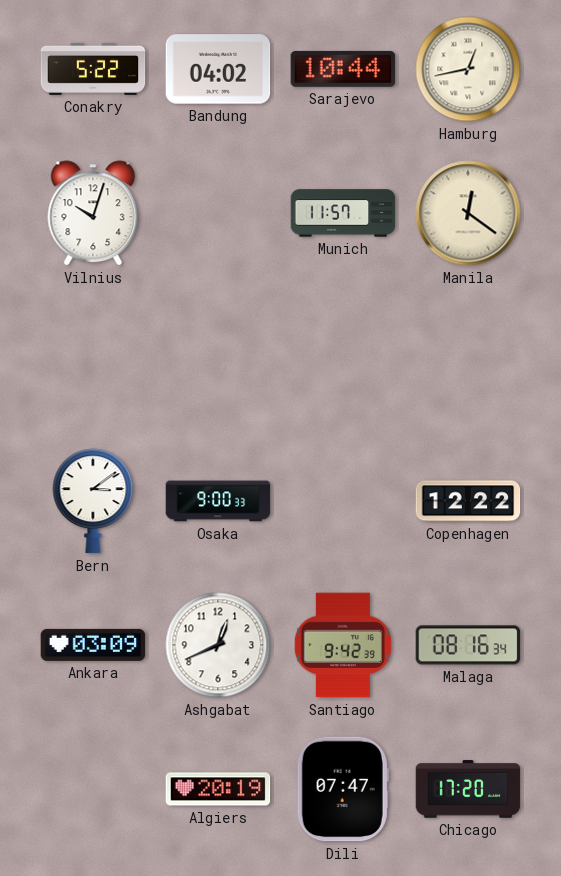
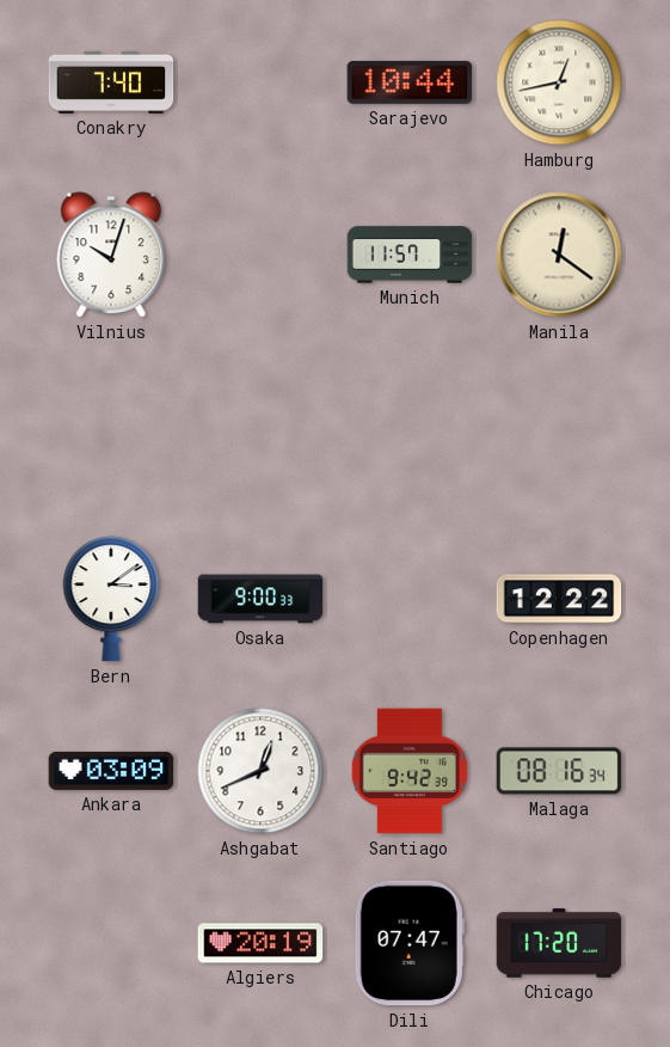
Conakry: 5:22 -> 7:40 (111, 82)
Bandung: 04:02 -> none (218, 69)
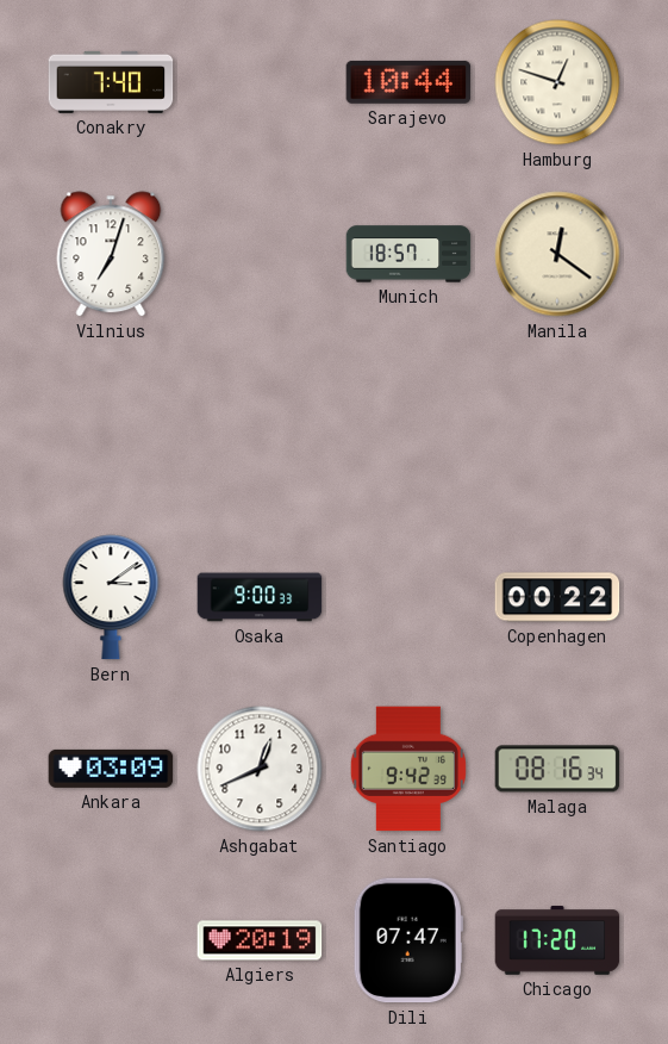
Hamburg: 12:43 -> 12:48 (557, 82)
Vilnius: 10:03 -> 7:03 (111, 254)
Munich: 11:57 -> 18:57 (408, 254)
Copenhagen: 12:22 -> 00:22 (557, 597)
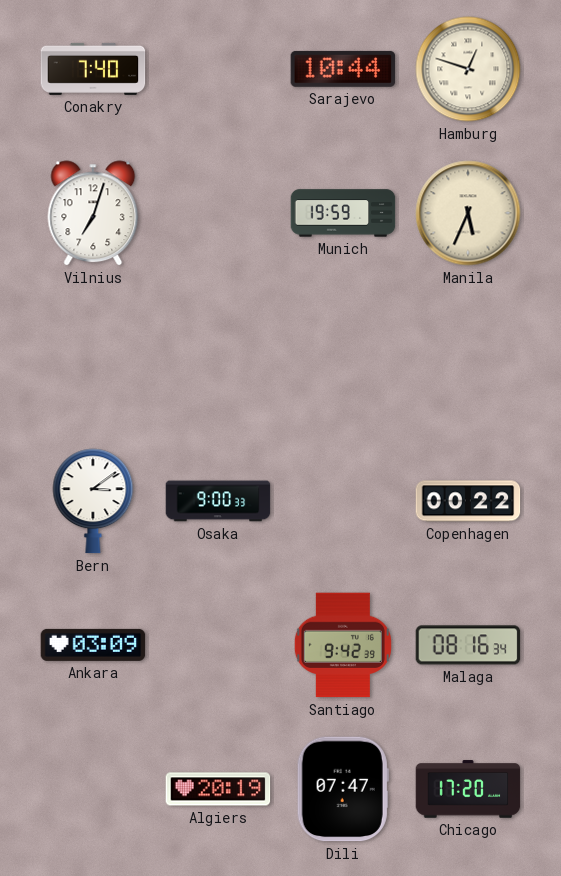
Munich: 18:57 -> 19:59 (343, 213)
Manila: 12:21 -> 5:34 (468, 213)
Ashgabat: 12:41 -> none (260, 769)
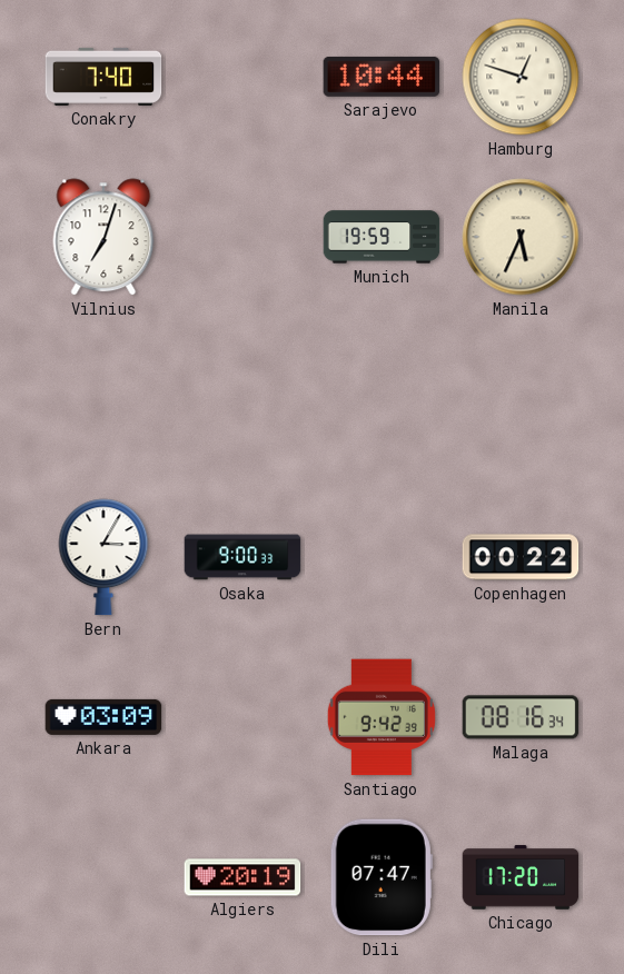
Bern: 3:09 -> 3:05 (103, 557)
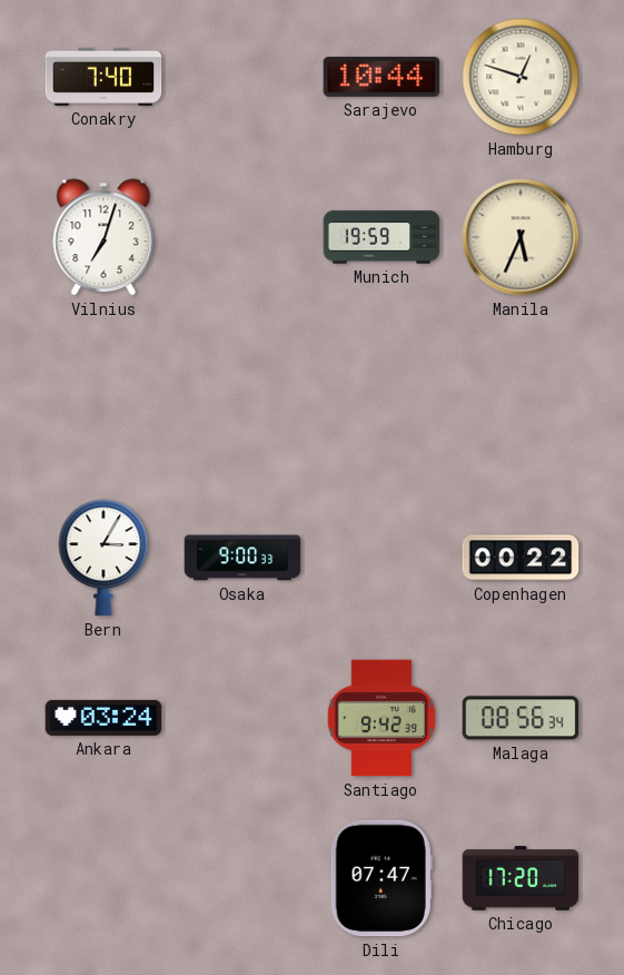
Ankara: 03:09 -> 03:24 (103, 718)
Malaga: 08:16 -> 08:56 (521, 718)
Algiers: 20:19 -> none (242, 877)
